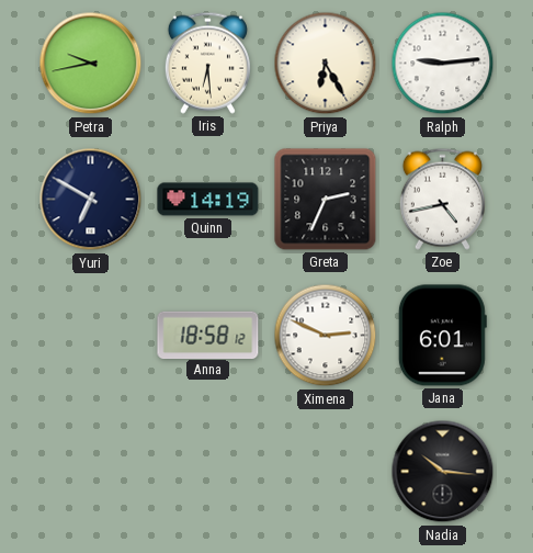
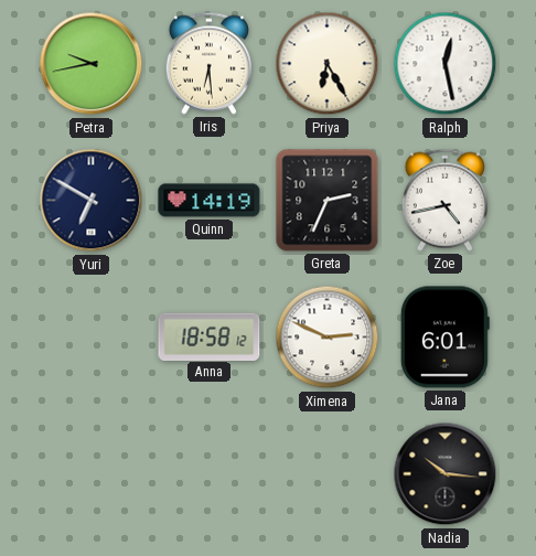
Ralph: 9:14 -> 12:28 (446, 64)
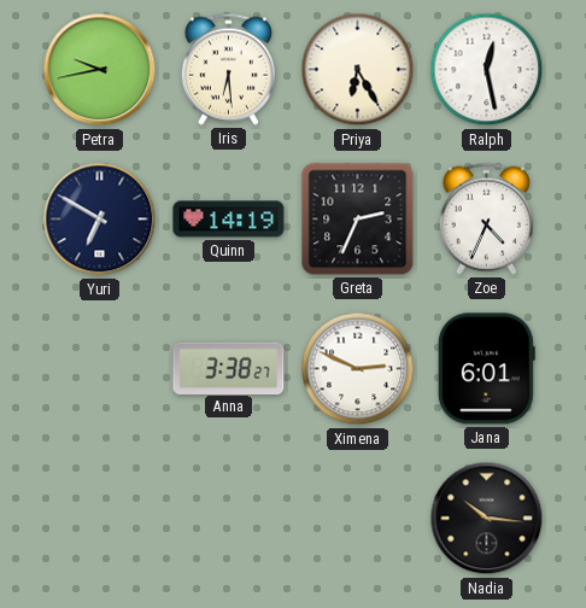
Zoe: 4:43 -> 4:34 (486, 218)
Anna: 18:58 -> 3:38 (229, 368)
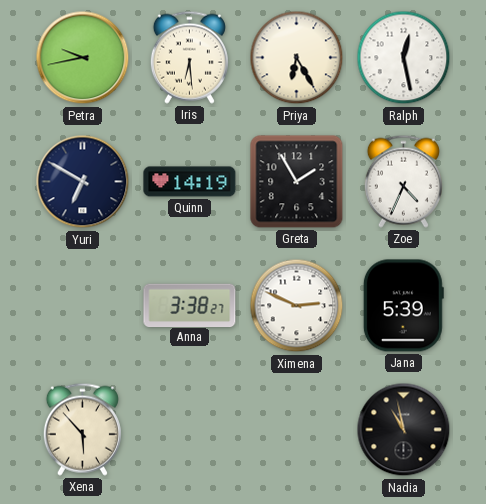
Greta: 2:34 -> 1:55 (297, 182)
Jana: 6:01 -> 5:39 (403, 306)
Xena: none -> 5:53 (82, 429)
Nadia: 10:16 -> 10:58 (404, 430)
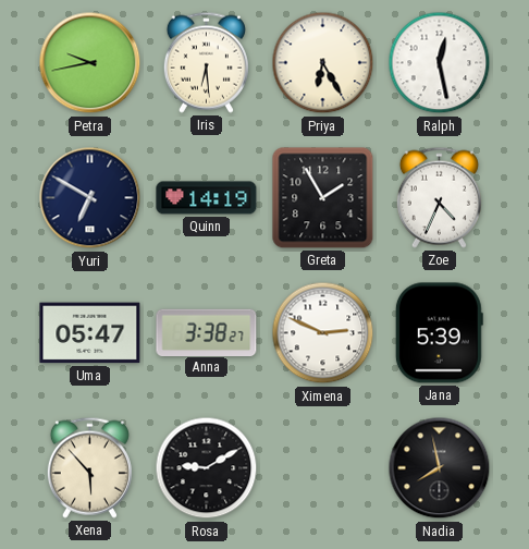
Uma: none -> 05:47 (90, 333)
Rosa: none -> 9:10 (207, 468)
Nadia: 10:58 -> 7:58 (440, 468)
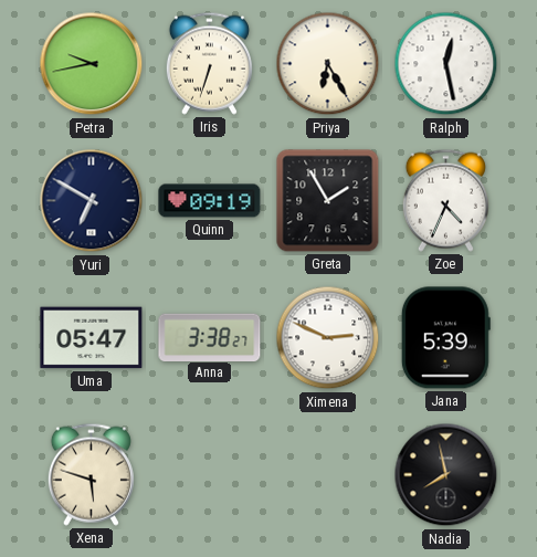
Iris: 6:29 -> 6:33 (209, 63)
Quinn: 14:19 -> 09:19 (210, 201)
Xena: 5:53 -> 5:48 (91, 474)
Rosa: 9:10 -> none (207, 468)
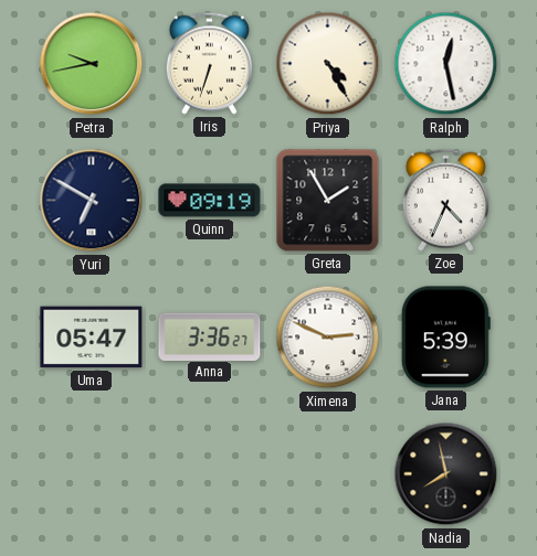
Priya: 6:25 -> 4:25 (328, 64)
Anna: 3:38 -> 3:36 (210, 336)
Xena: 5:48 -> none (91, 474)
